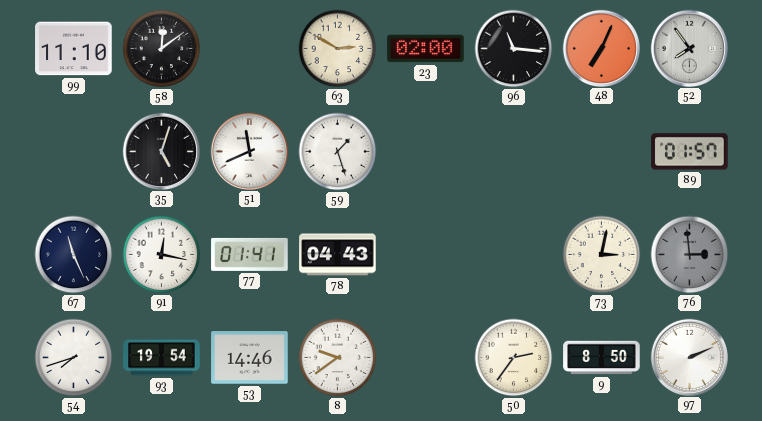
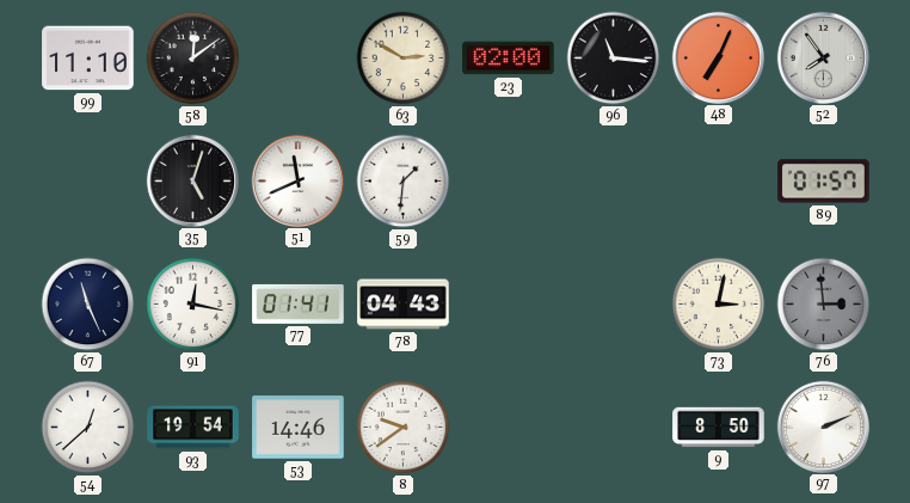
59: 1:27 -> 1:31 (404, 182)
54: 7:42 -> 12:38 (88, 428)
50: 2:36 -> none (514, 358)
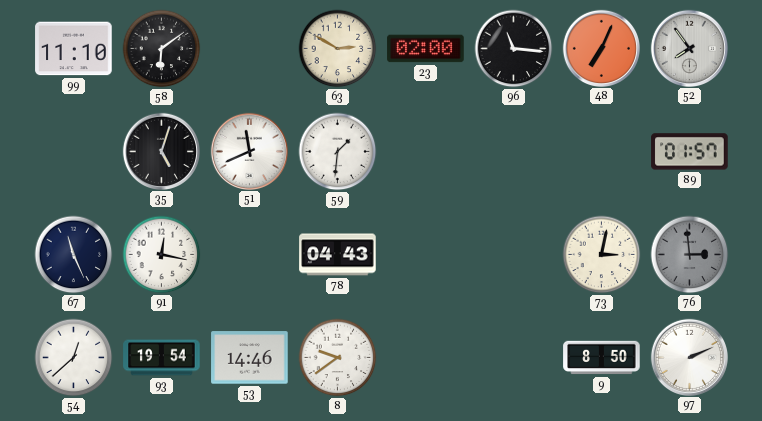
58: 12:09 -> 6:09 (162, 49)
77: 01:41 -> none (299, 303)
